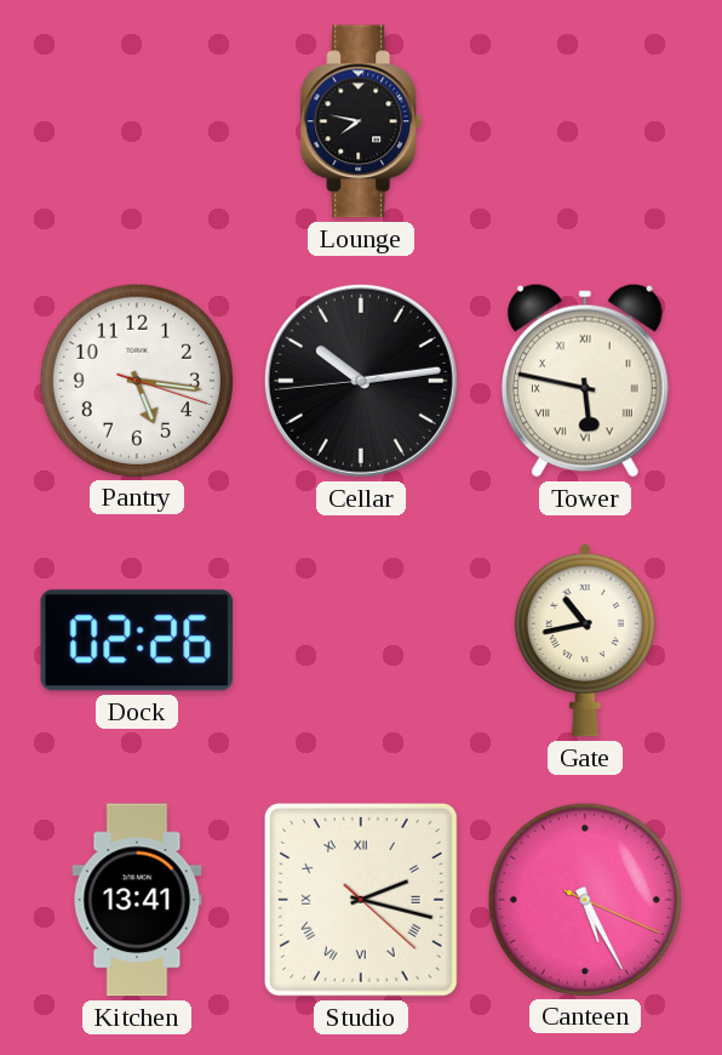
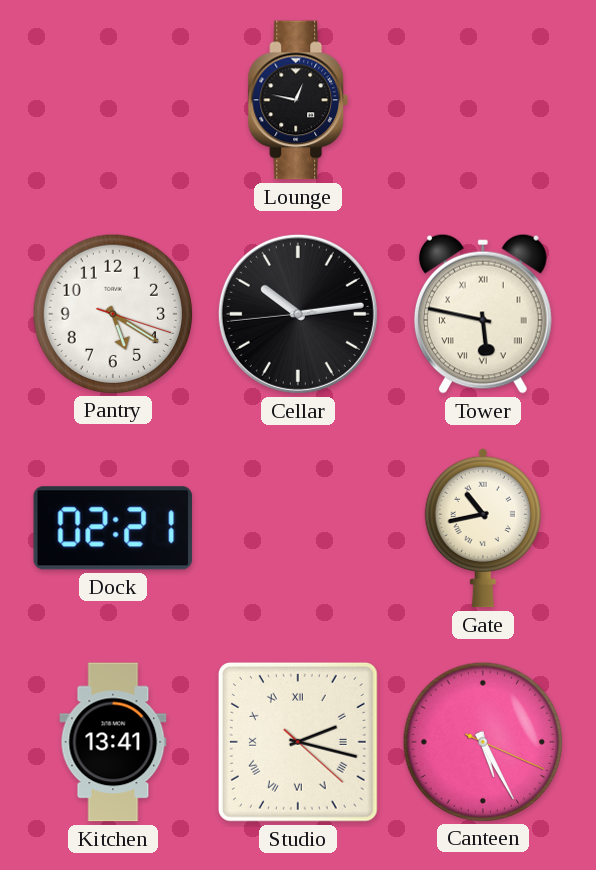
Lounge: 7:47 -> 12:47 (297, 100)
Pantry: 5:16 -> 5:20 (113, 313)
Dock: 02:26 -> 02:21 (113, 528)
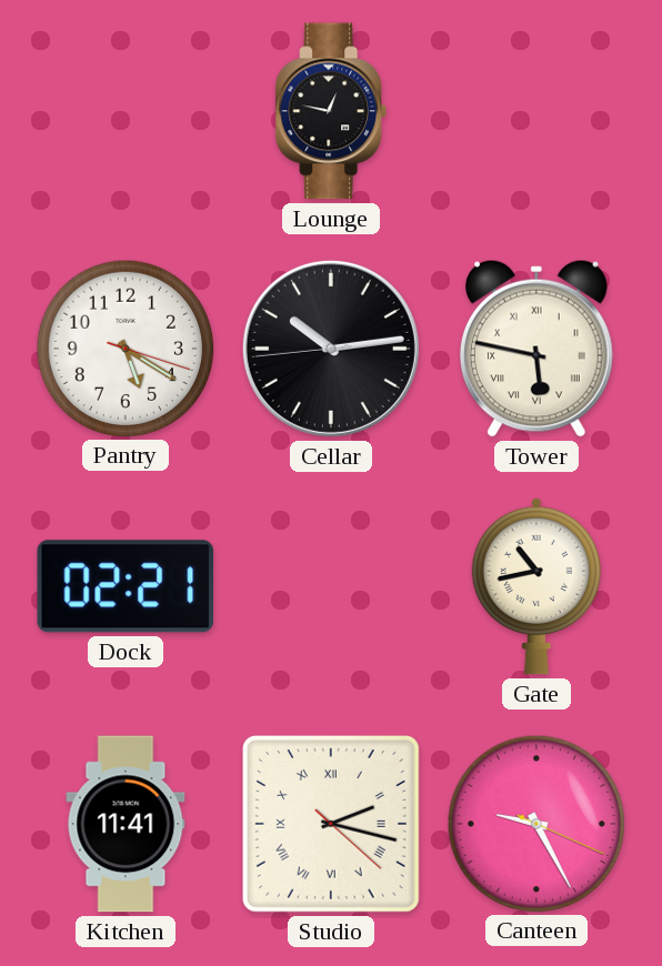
Kitchen: 13:41 -> 11:41 (126, 824)
Canteen: 5:25 -> 9:25 (536, 823)
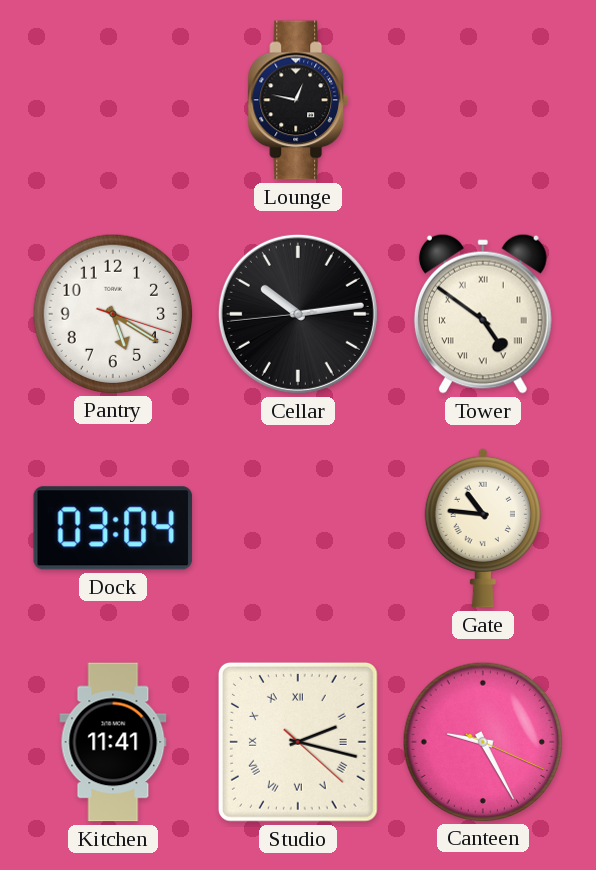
Tower: 5:47 -> 4:51 (483, 314)
Dock: 02:21 -> 03:04 (113, 528)
Gate: 10:43 -> 10:46 (483, 528)
